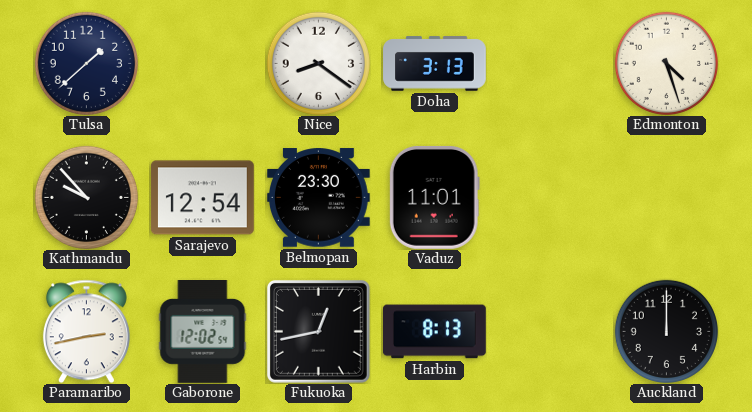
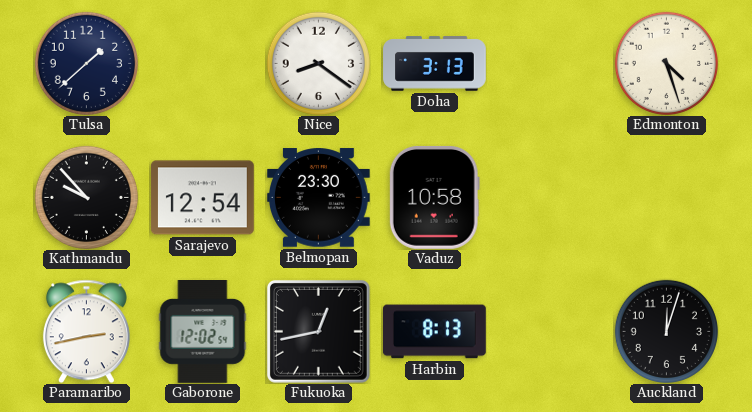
Vaduz: 11:01 -> 10:58 (434, 197)
Auckland: 12:00 -> 12:03 (666, 331)
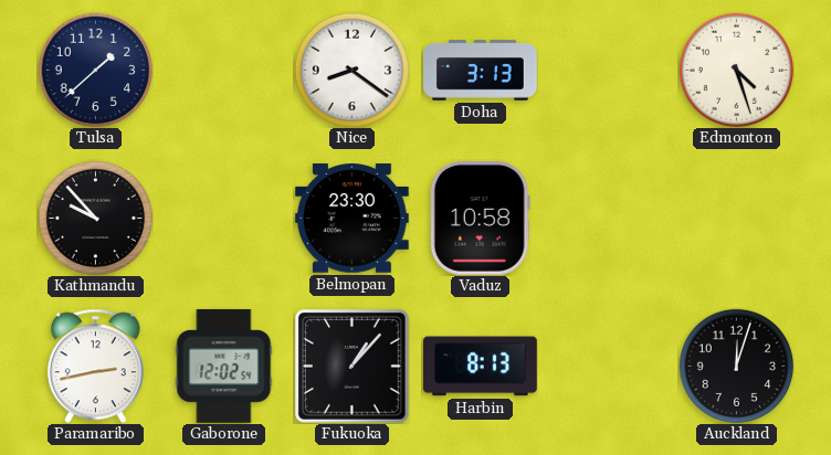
Sarajevo: 12:54 -> none (202, 198)
Fukuoka: 12:43 -> 1:07 (351, 366)
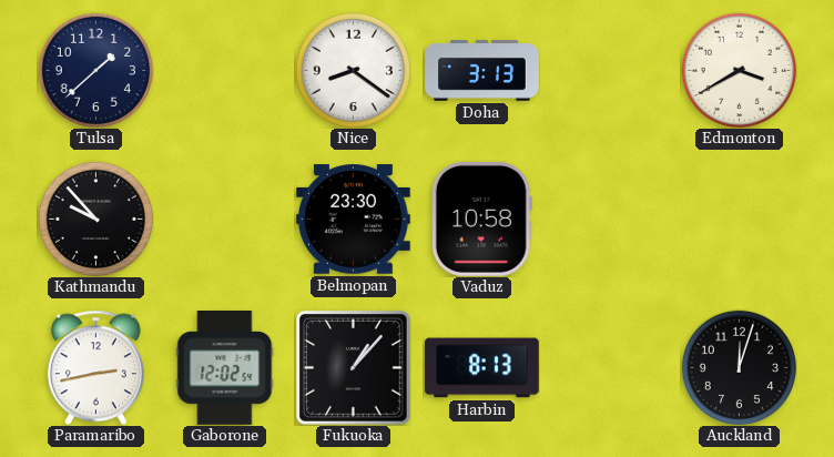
Edmonton: 4:27 -> 3:40 (739, 70)
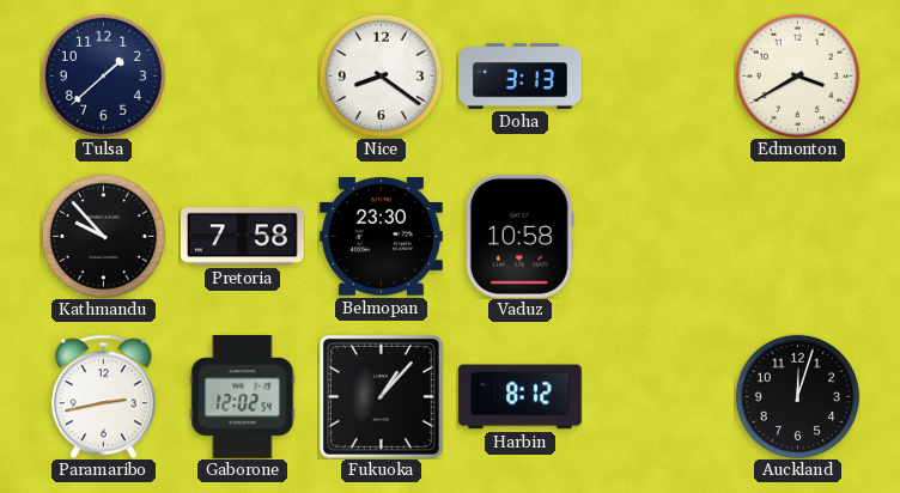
Pretoria: none -> 7:58 (242, 237)
Harbin: 8:13 -> 8:12 (519, 397)
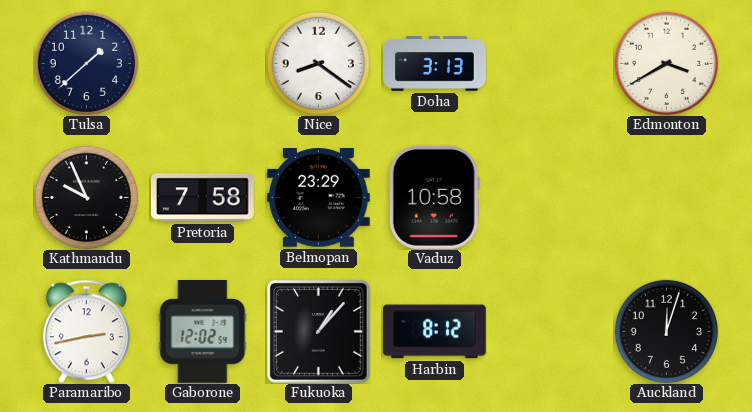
Kathmandu: 9:53 -> 9:56 (86, 197)
Belmopan: 23:30 -> 23:29 (318, 198)
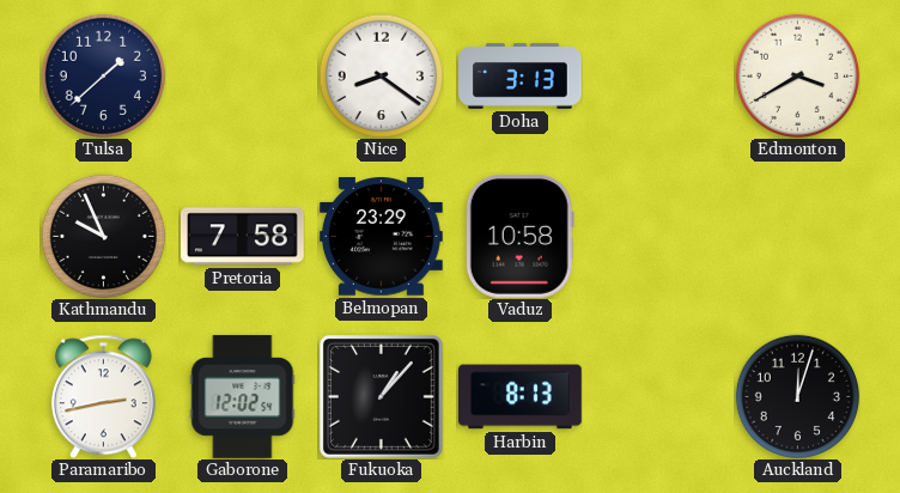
Harbin: 8:12 -> 8:13 (519, 397)
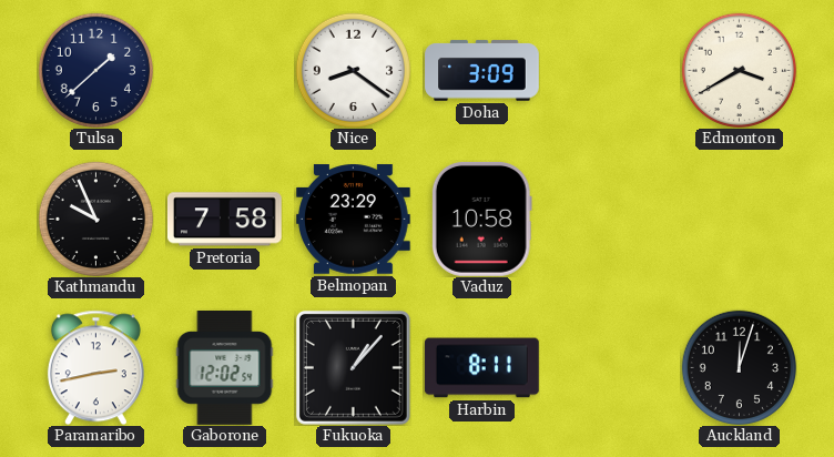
Doha: 3:13 -> 3:09 (482, 71)
Harbin: 8:13 -> 8:11 (481, 368)
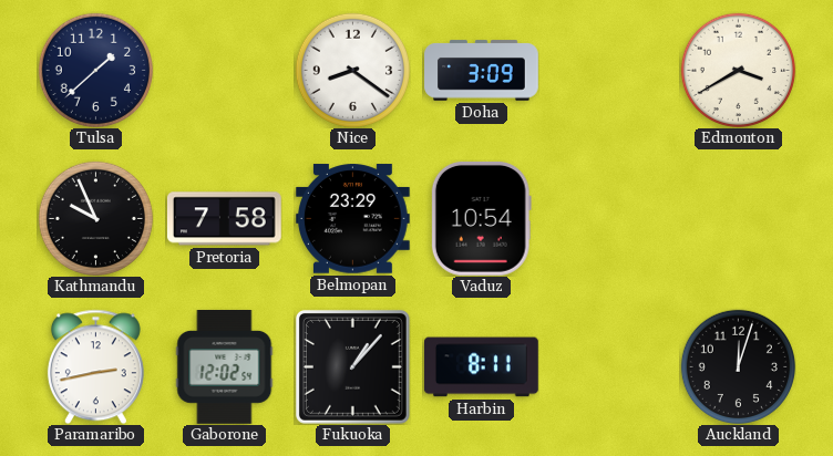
Vaduz: 10:58 -> 10:54 (481, 218)
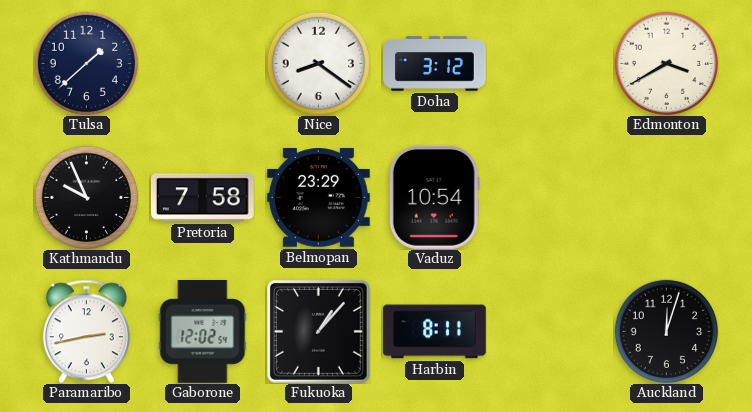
Doha: 3:09 -> 3:12 (435, 64)
